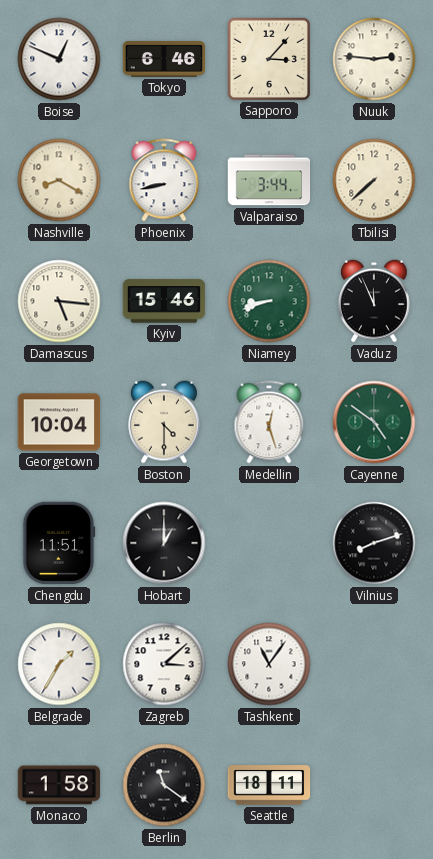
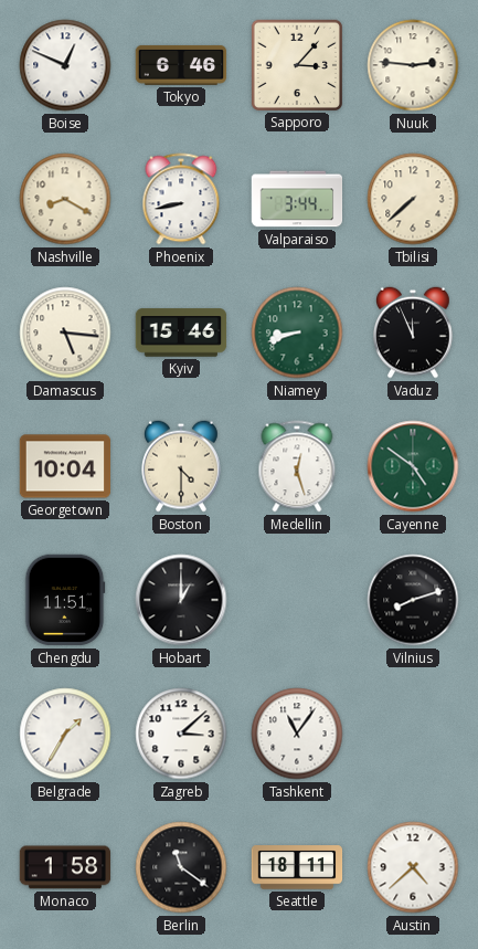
Austin: none -> 4:38 (413, 867)
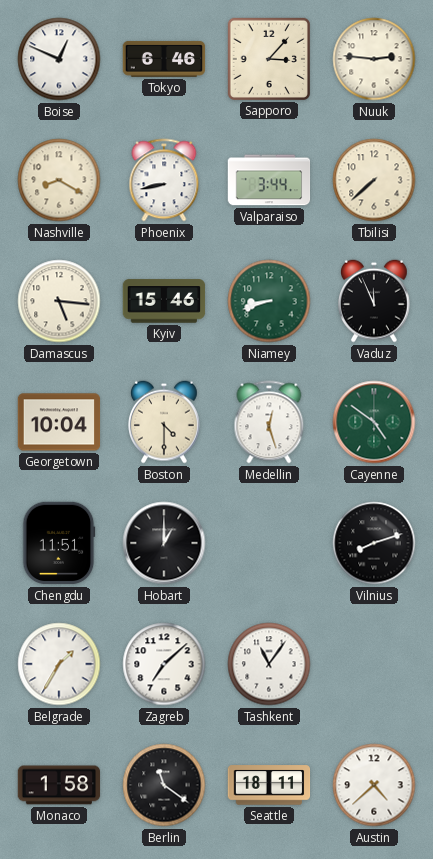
Zagreb: 3:08 -> 7:08 (164, 664)
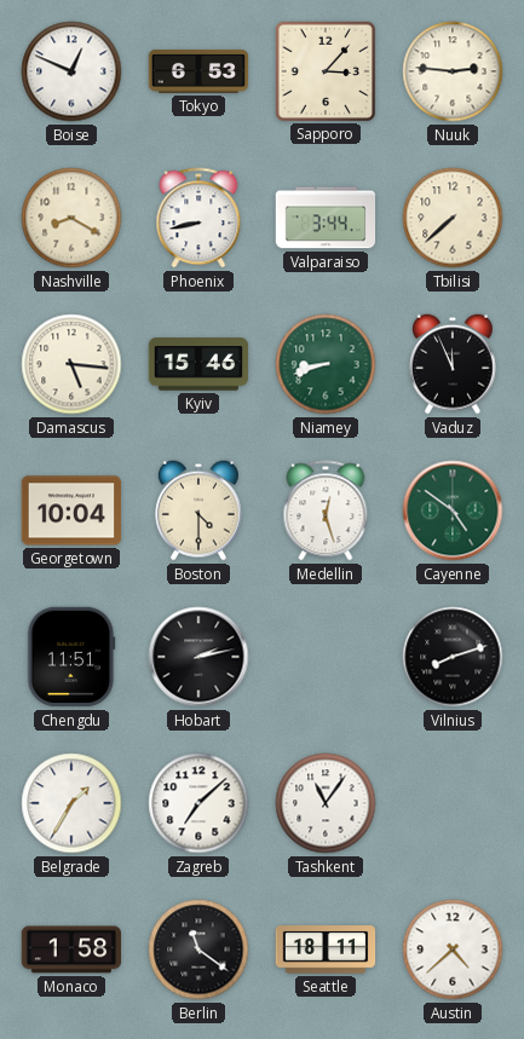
Tokyo: 6:46 -> 6:53 (198, 71)
Hobart: 1:00 -> 2:13 (198, 657)
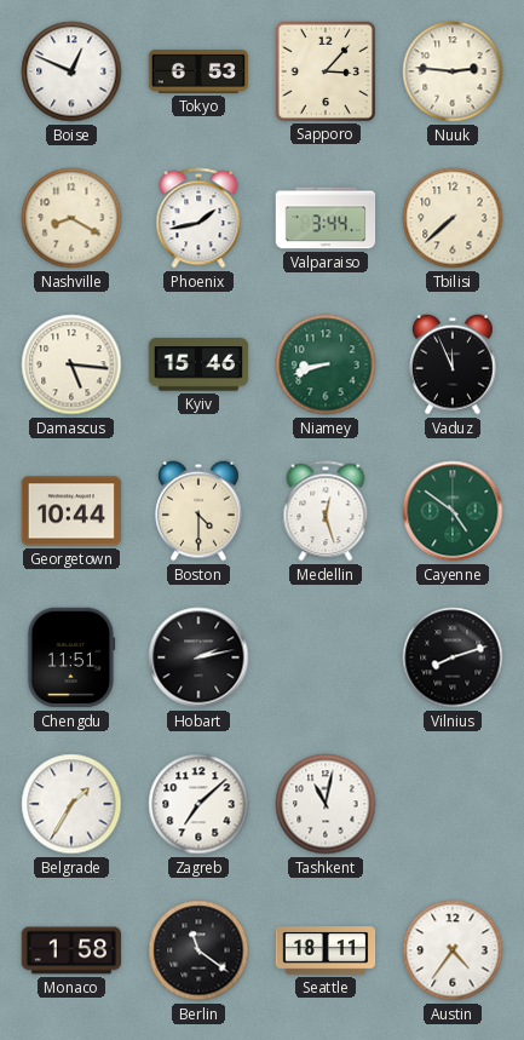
Phoenix: 8:43 -> 1:43 (198, 218)
Georgetown: 10:04 -> 10:44 (71, 511)
Tashkent: 11:06 -> 11:02 (326, 804)
Austin: 4:38 -> 4:36 (453, 950)
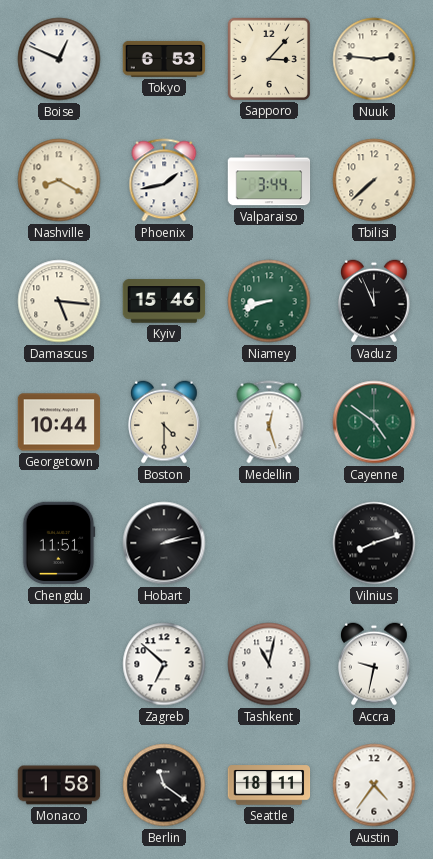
Belgrade: 1:35 -> none (71, 804)
Zagreb: 7:08 -> 6:52 (164, 664)
Accra: none -> 9:32 (375, 664)
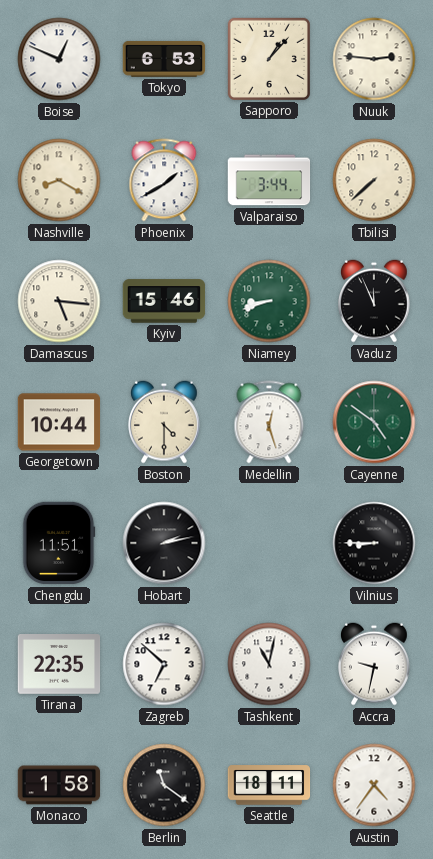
Sapporo: 3:07 -> 1:07 (268, 58)
Phoenix: 1:43 -> 1:40 (164, 180)
Vilnius: 8:12 -> 8:45 (374, 543)
Tirana: none -> 22:35 (59, 665)
